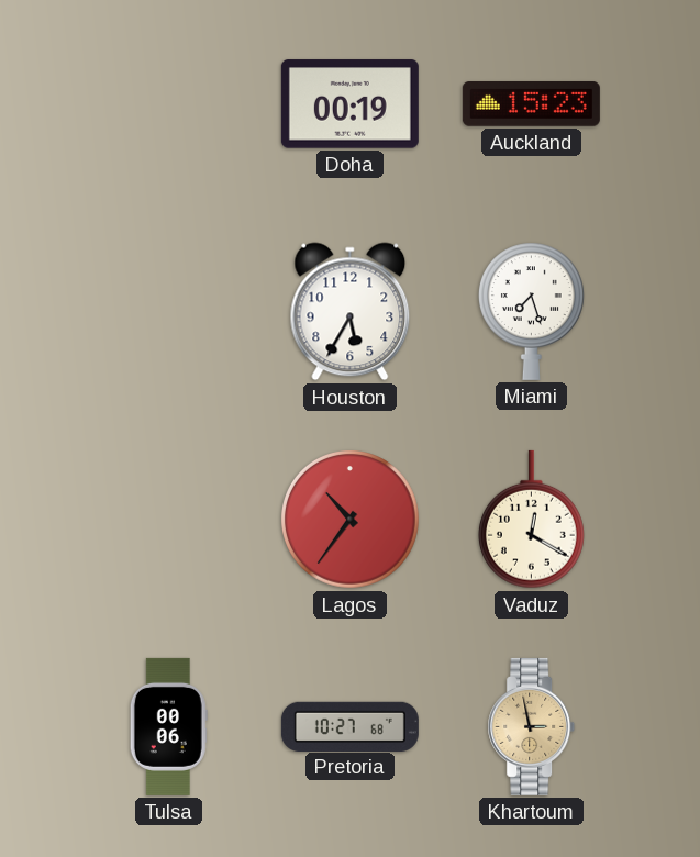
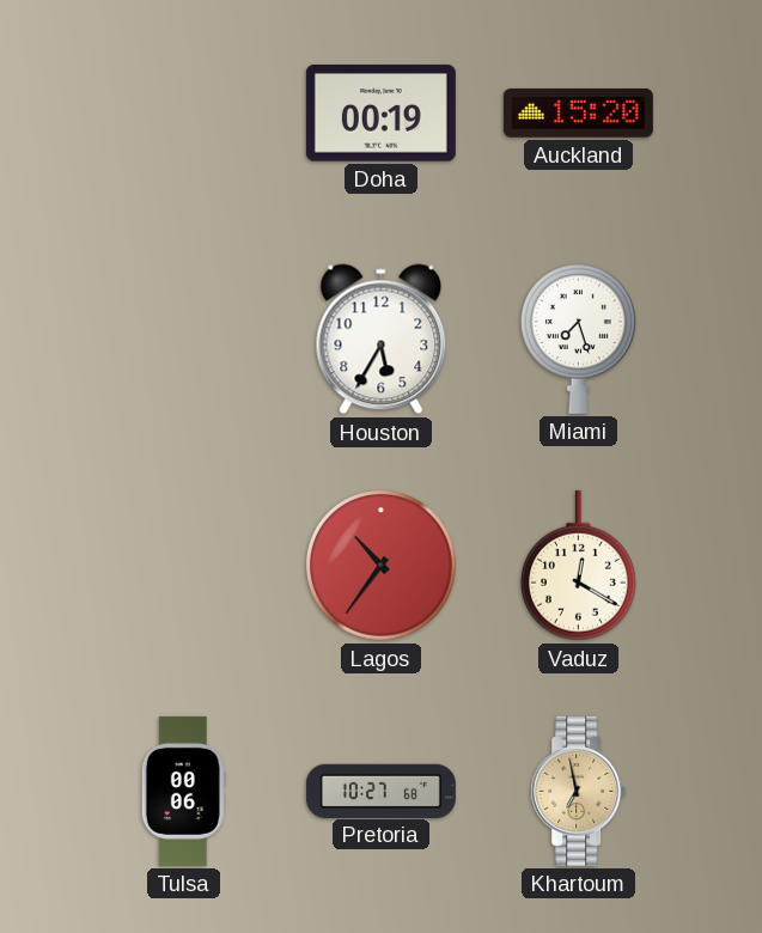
Auckland: 15:23 -> 15:20 (578, 114)
Khartoum: 2:58 -> 6:58 (579, 791)
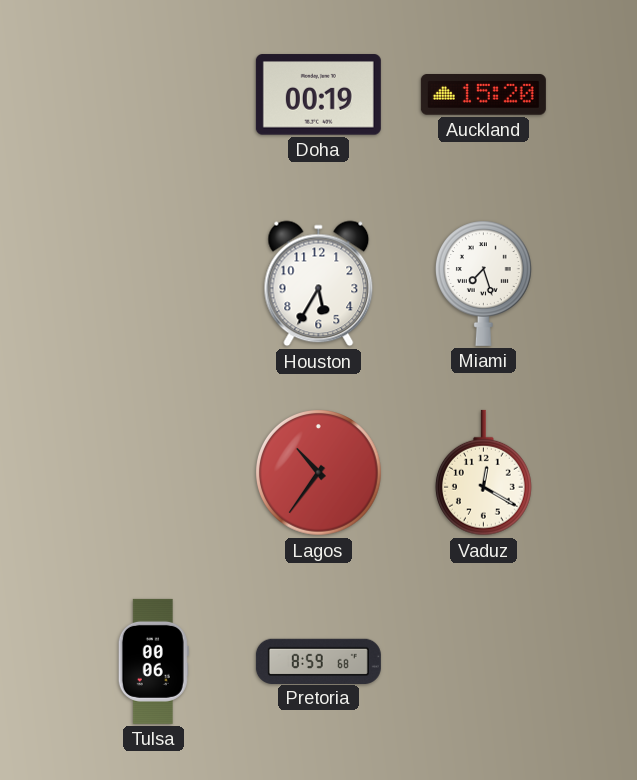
Pretoria: 10:27 -> 8:59 (318, 661)
Khartoum: 6:58 -> none (579, 791)
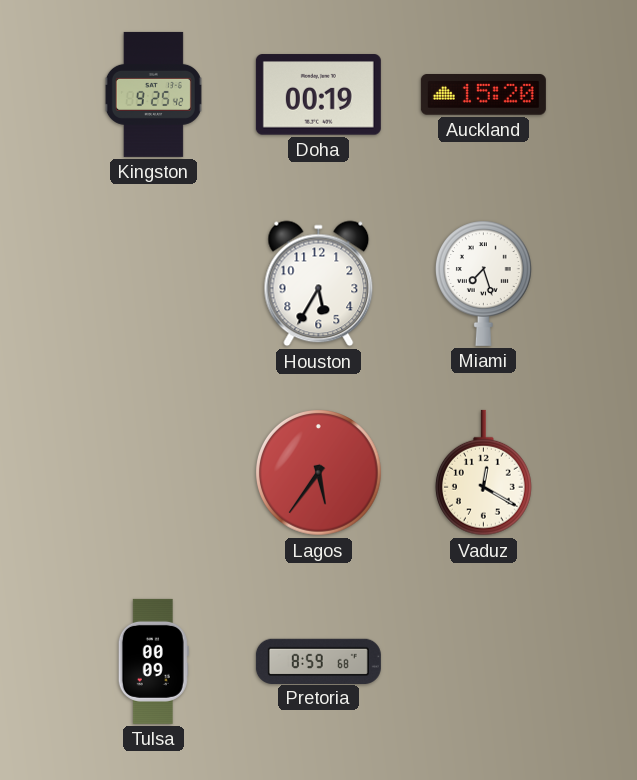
Kingston: none -> 9:25 (153, 94)
Lagos: 10:36 -> 5:36 (319, 473)
Tulsa: 00:06 -> 00:09 (153, 661)
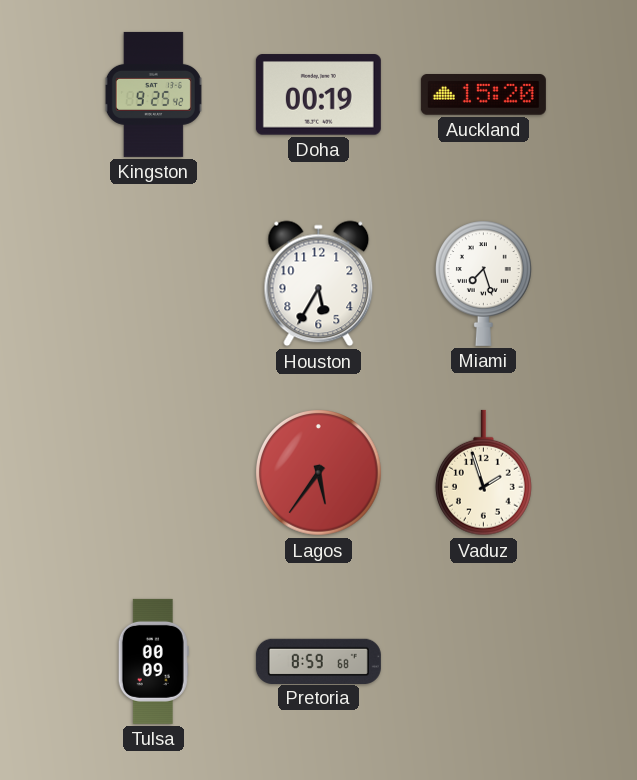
Vaduz: 12:20 -> 1:57 (483, 473)
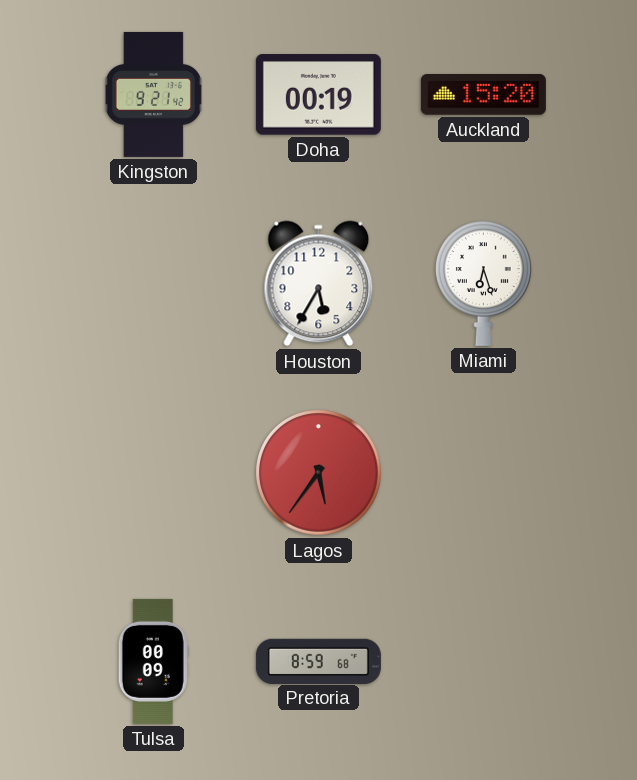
Kingston: 9:25 -> 9:21 (153, 94)
Miami: 7:27 -> 6:27 (483, 283)
Vaduz: 1:57 -> none (483, 473)
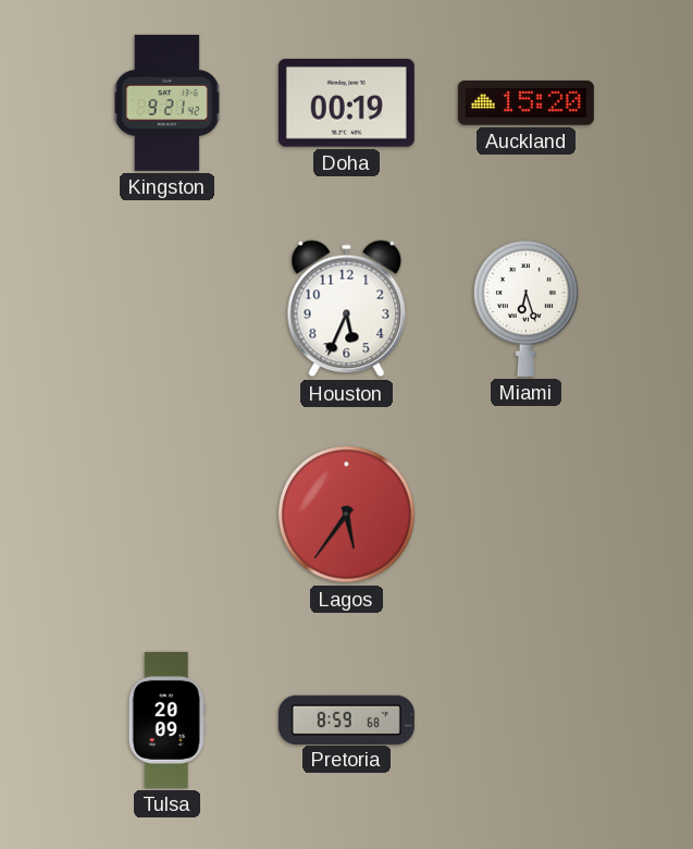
Houston: 5:35 -> 5:34 (347, 309)
Tulsa: 00:09 -> 20:09 (166, 719)
